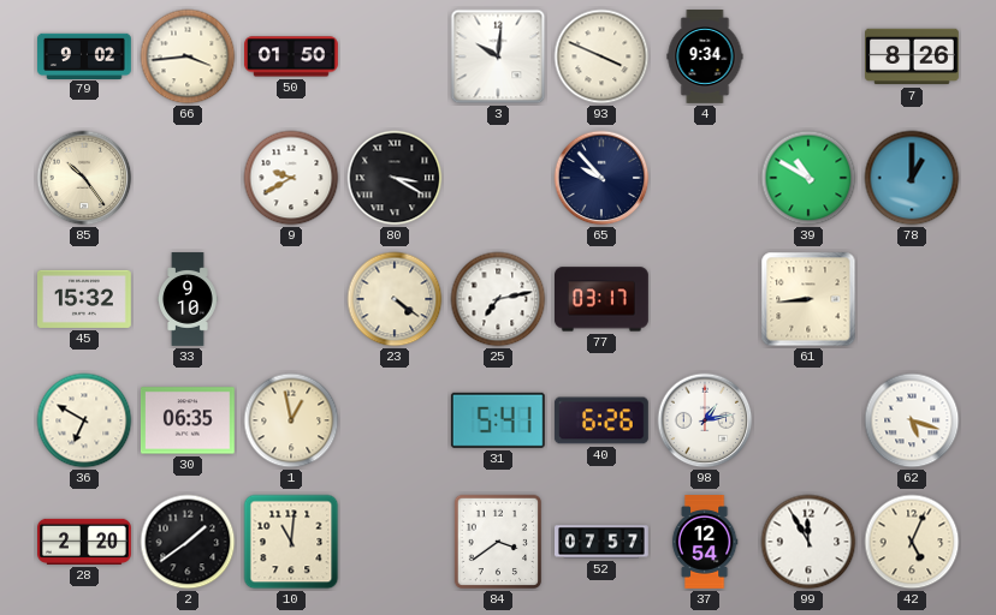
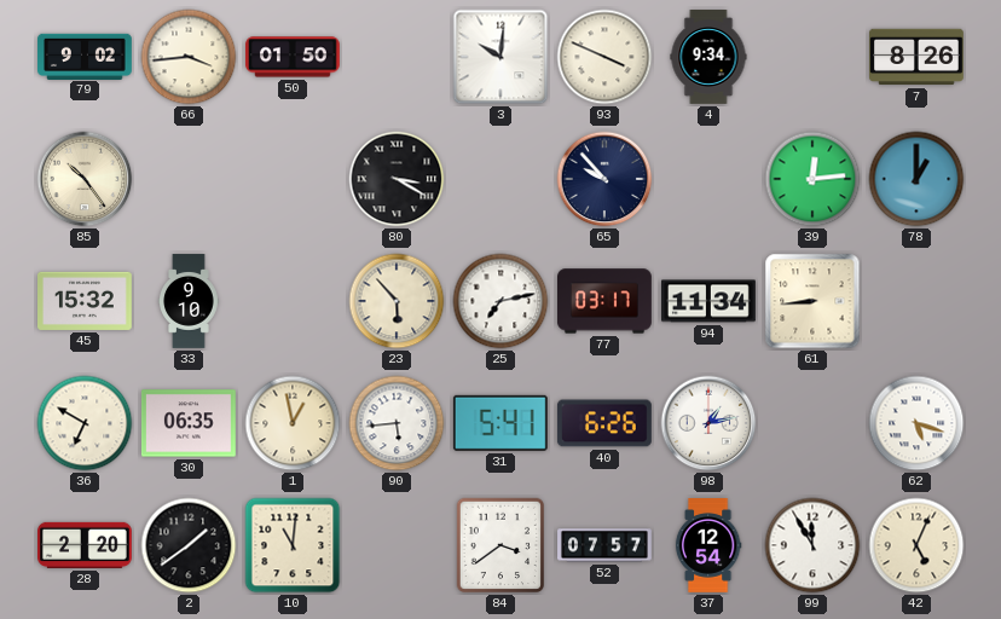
9: 9:40 -> none (291, 178)
39: 10:50 -> 12:14 (812, 179)
23: 4:21 -> 5:53 (397, 301)
94: none -> 11:34 (710, 301)
90: none -> 5:44 (397, 423)
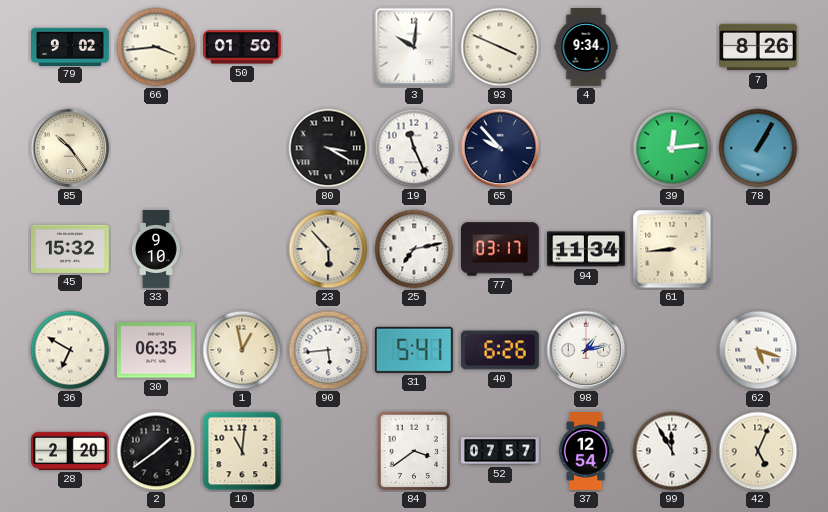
19: none -> 11:26 (414, 148)
78: 1:00 -> 1:05 (758, 148)
